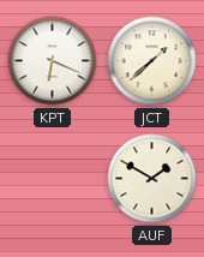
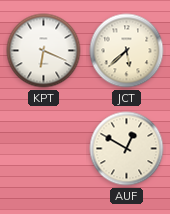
JCT: 1:38 -> 5:38 (127, 51)
AUF: 1:50 -> 12:50 (127, 149)
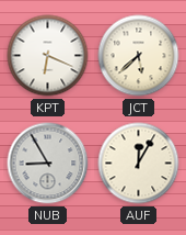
NUB: none -> 8:55 (48, 164)
AUF: 12:50 -> 12:05 (139, 164)
